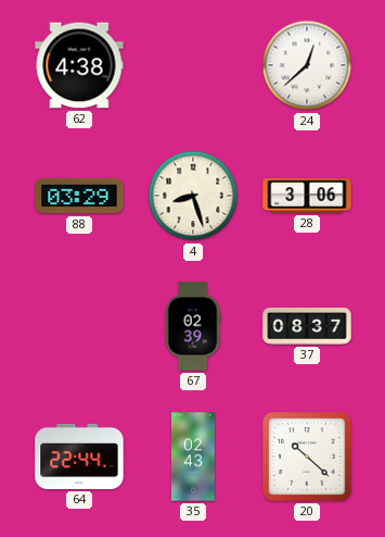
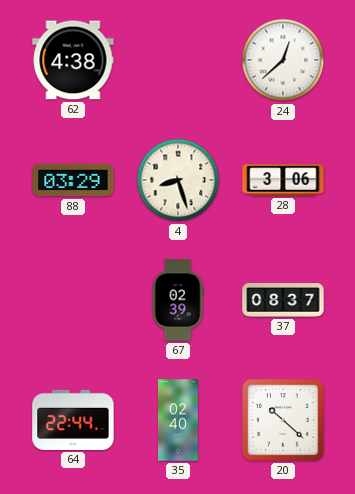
35: 02:43 -> 02:40 (178, 420)
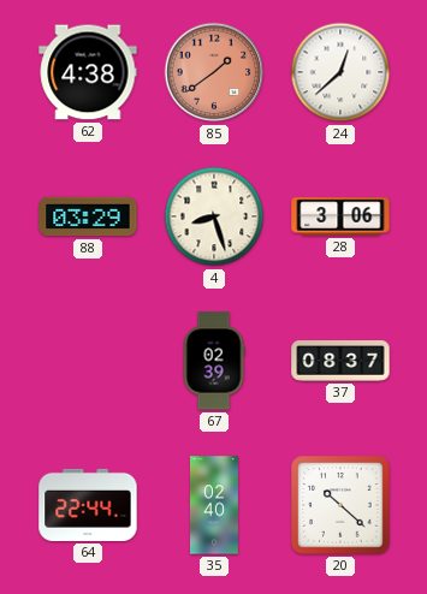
85: none -> 1:39 (214, 72)
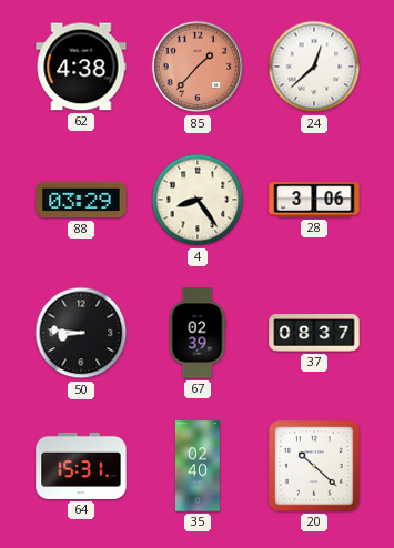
85: 1:39 -> 1:37 (198, 67)
4: 8:27 -> 8:24 (198, 200)
50: none -> 8:46 (81, 333)
64: 22:44 -> 15:31 (81, 466)
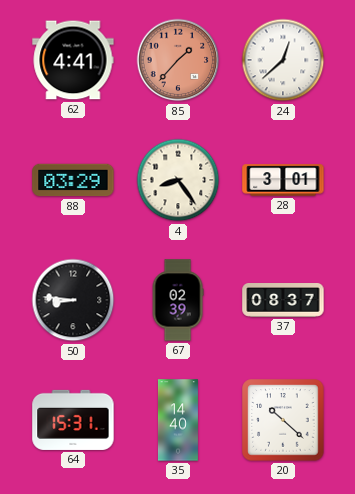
62: 4:38 -> 4:41 (73, 60)
28: 3:06 -> 3:01 (283, 180)
35: 02:40 -> 14:40 (178, 420)
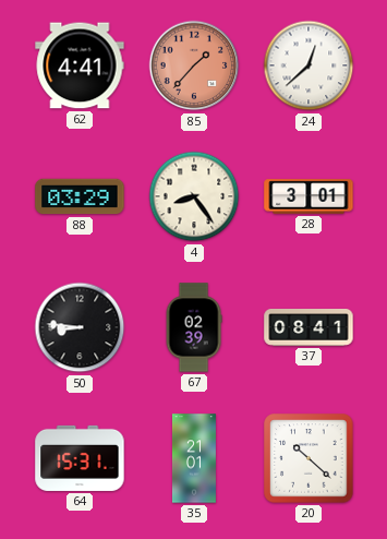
37: 08:37 -> 08:41 (309, 328)
35: 14:40 -> 21:01 (194, 458)
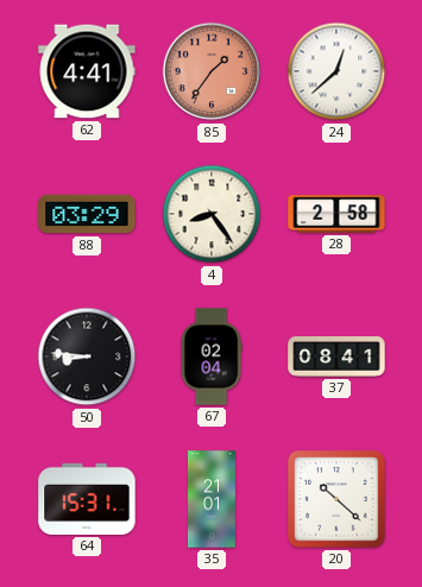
85: 1:37 -> 1:36 (212, 71)
28: 3:01 -> 2:58 (336, 214)
67: 02:39 -> 02:04 (212, 356)
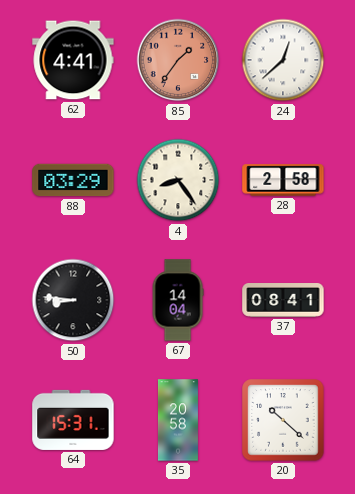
67: 02:04 -> 14:04 (178, 300)
35: 21:01 -> 20:58 (178, 420)
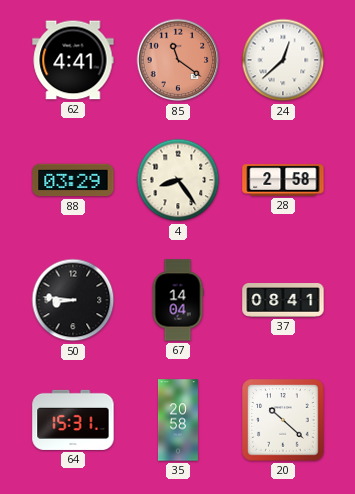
85: 1:36 -> 11:21 (178, 60)
